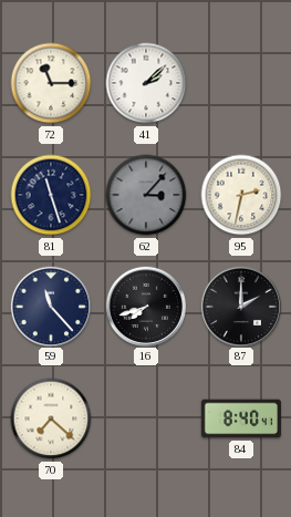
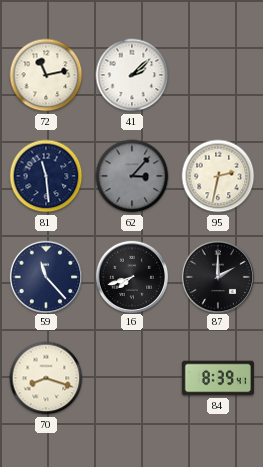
72: 11:15 -> 11:13 (46, 75)
81: 11:27 -> 11:29 (46, 176)
70: 7:22 -> 8:18 (46, 378)
84: 8:40 -> 8:39 (218, 378)
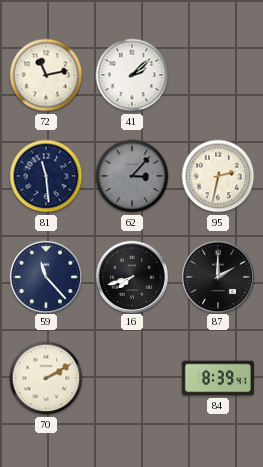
70: 8:18 -> 2:10 (46, 378)
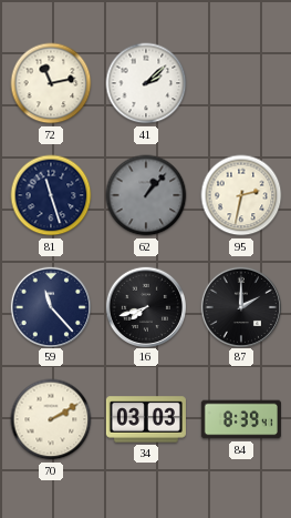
81: 11:29 -> 11:27 (51, 195)
62: 3:07 -> 1:07 (146, 195)
34: none -> 03:03 (146, 419)
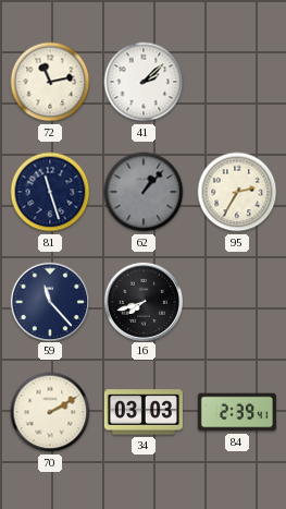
95: 2:32 -> 2:35 (237, 192)
87: 2:00 -> none (240, 306)
84: 8:39 -> 2:39 (237, 412)
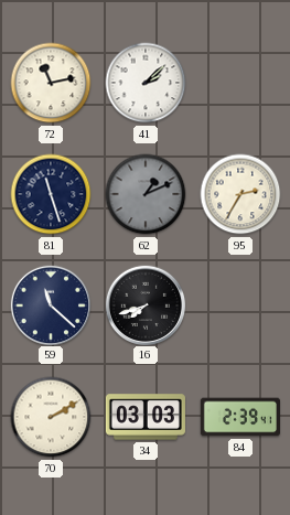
62: 1:07 -> 1:11 (146, 194)
59: 11:23 -> 11:22 (50, 304)
